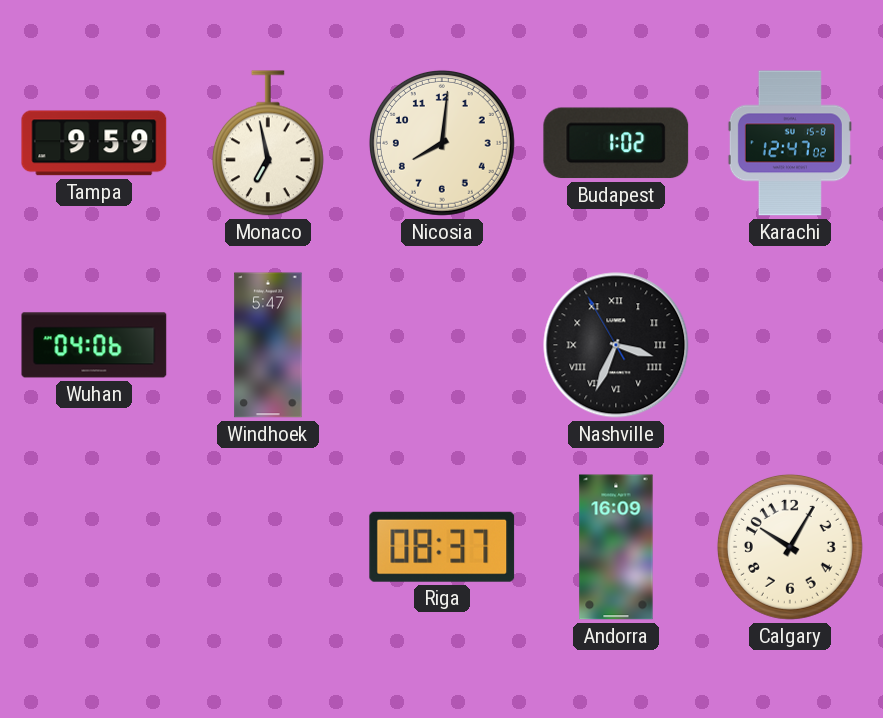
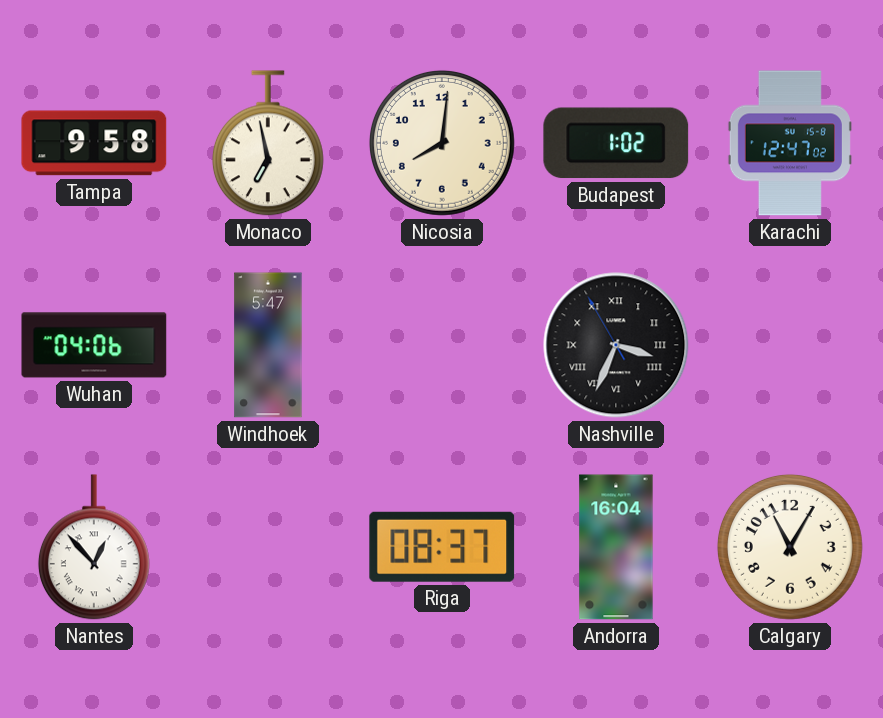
Tampa: 9:59 -> 9:58 (94, 143)
Nantes: none -> 12:53 (94, 547)
Andorra: 16:09 -> 16:04 (616, 547)
Calgary: 10:05 -> 11:05 (790, 547)
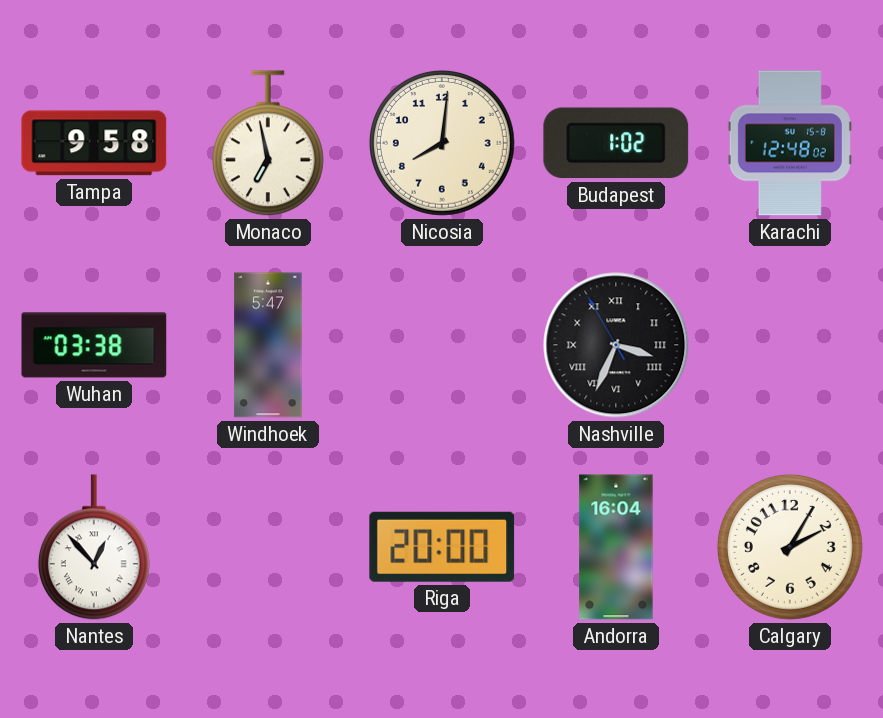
Karachi: 12:47 -> 12:48 (790, 143)
Wuhan: 04:06 -> 03:38 (94, 345)
Riga: 08:37 -> 20:00 (442, 547)
Calgary: 11:05 -> 2:05 (790, 547)
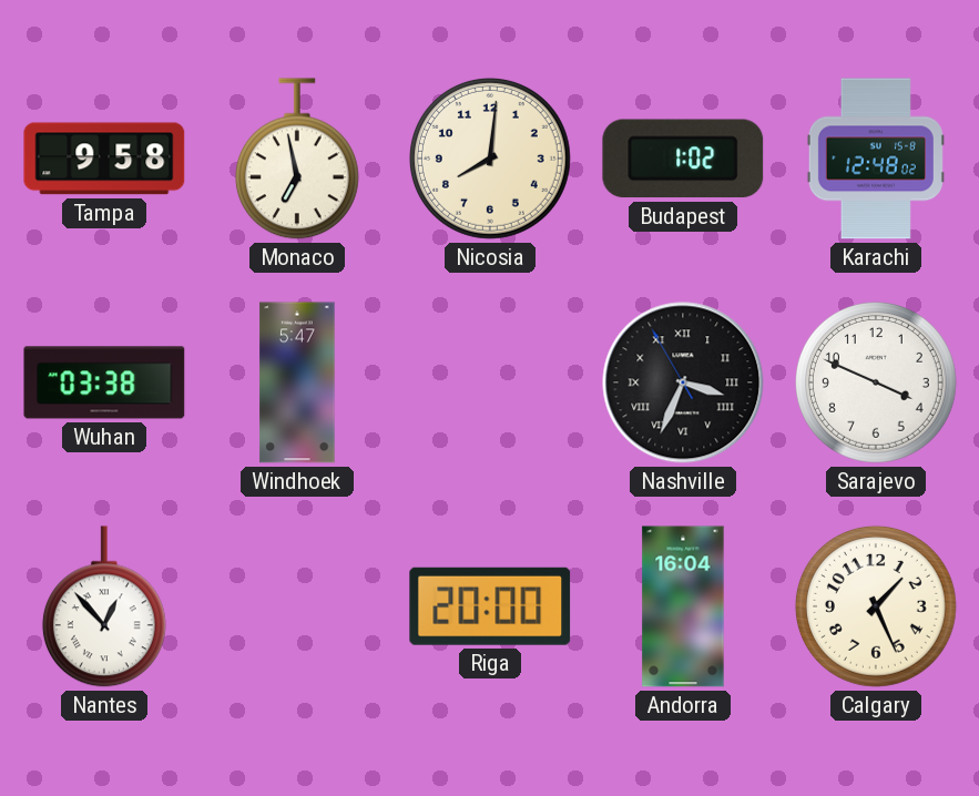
Sarajevo: none -> 3:49 (876, 382)
Calgary: 2:05 -> 1:26 (876, 606)
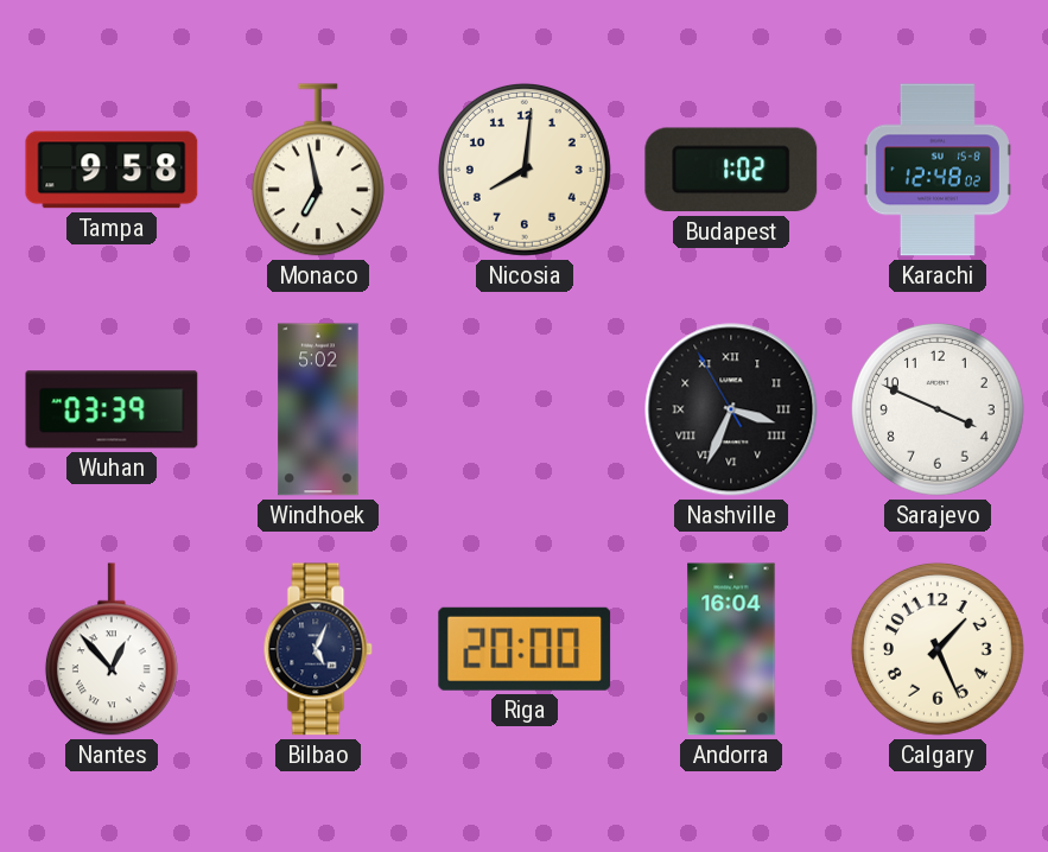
Wuhan: 03:38 -> 03:39 (112, 409)
Windhoek: 5:47 -> 5:02 (318, 409)
Bilbao: none -> 5:04 (318, 649)
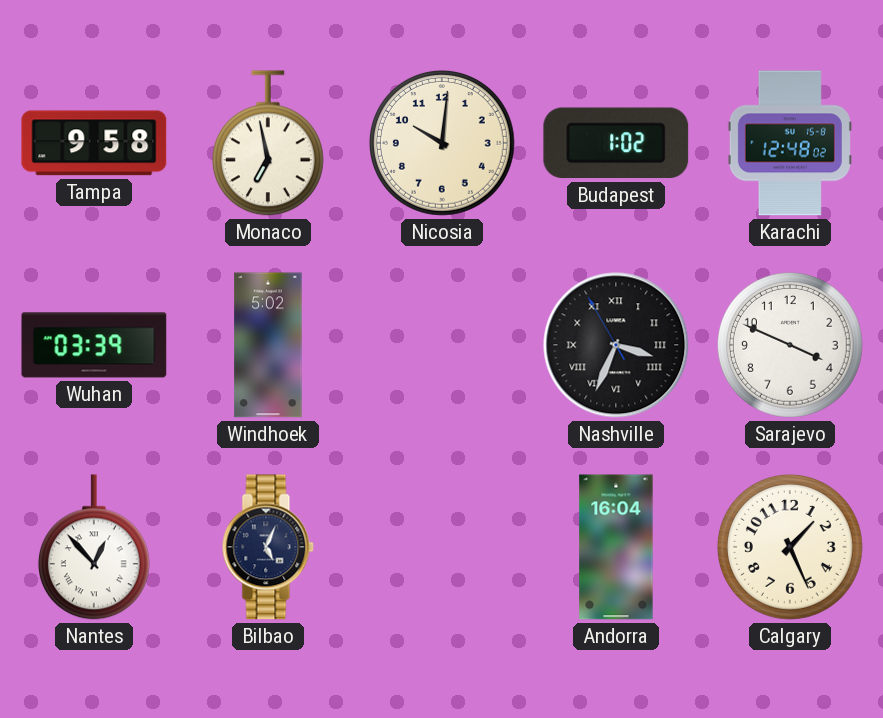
Nicosia: 8:01 -> 10:01 (442, 143)
Riga: 20:00 -> none (525, 649)
